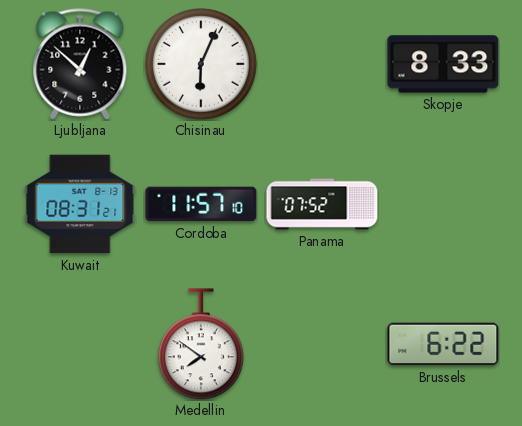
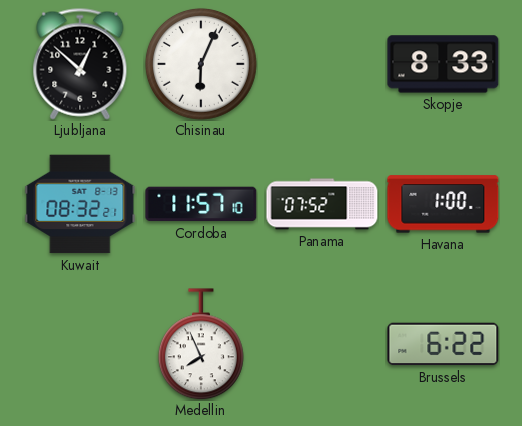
Kuwait: 08:31 -> 08:32 (80, 204)
Havana: none -> 1:00 (443, 204)
Medellin: 7:51 -> 7:56 (201, 344)
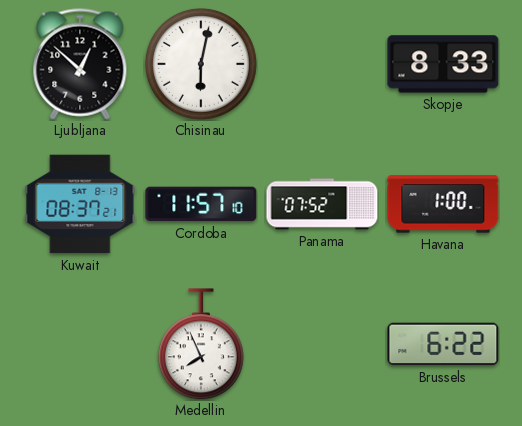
Chisinau: 6:04 -> 6:02 (201, 64)
Kuwait: 08:32 -> 08:37 (80, 204)
